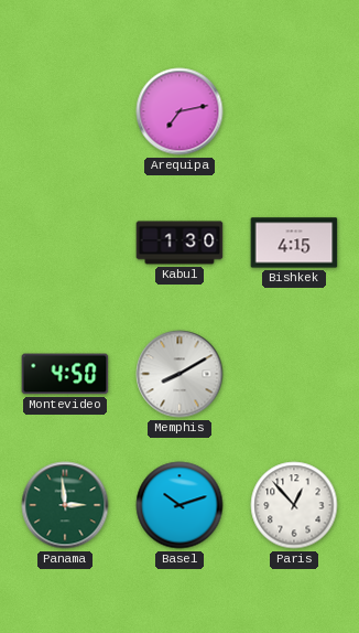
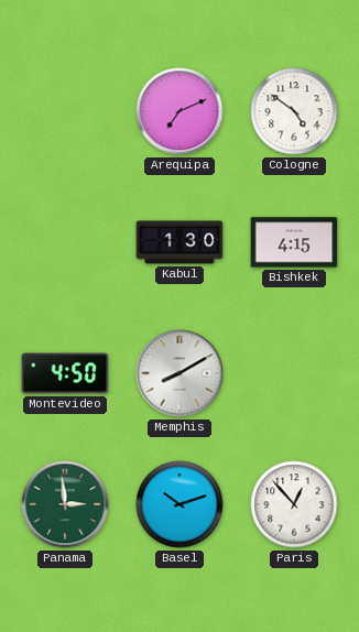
Arequipa: 7:13 -> 7:11 (179, 111)
Cologne: none -> 4:51 (294, 111)
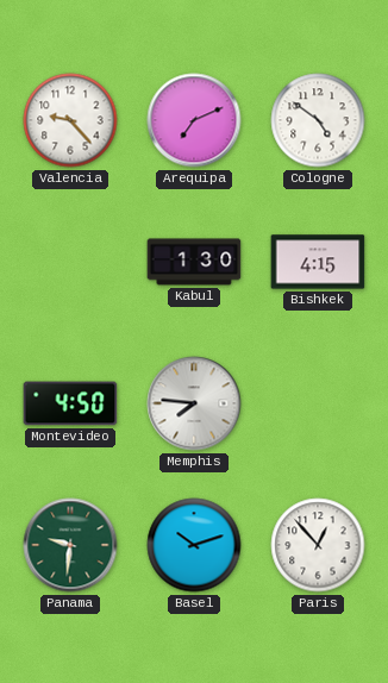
Valencia: none -> 9:23 (70, 120)
Memphis: 8:10 -> 7:46 (194, 403)
Panama: 2:59 -> 9:31 (70, 545)
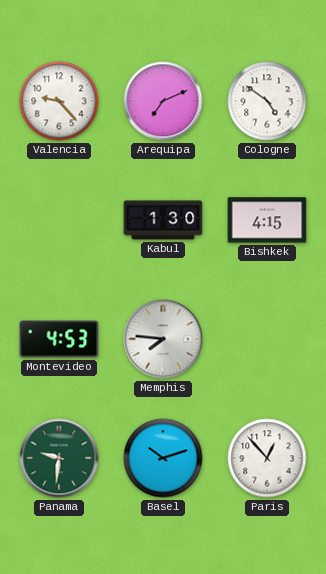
Montevideo: 4:50 -> 4:53 (59, 339)
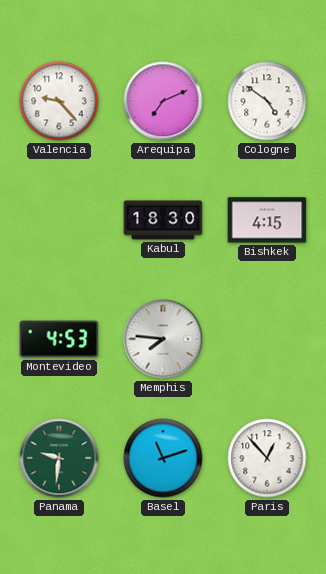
Kabul: 1:30 -> 18:30 (163, 220)
Basel: 10:12 -> 11:12 (163, 458)
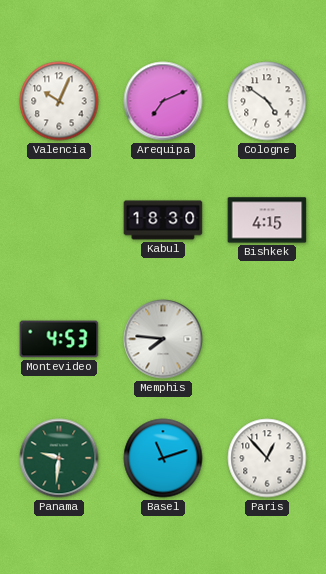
Valencia: 9:23 -> 10:04 (59, 101)
